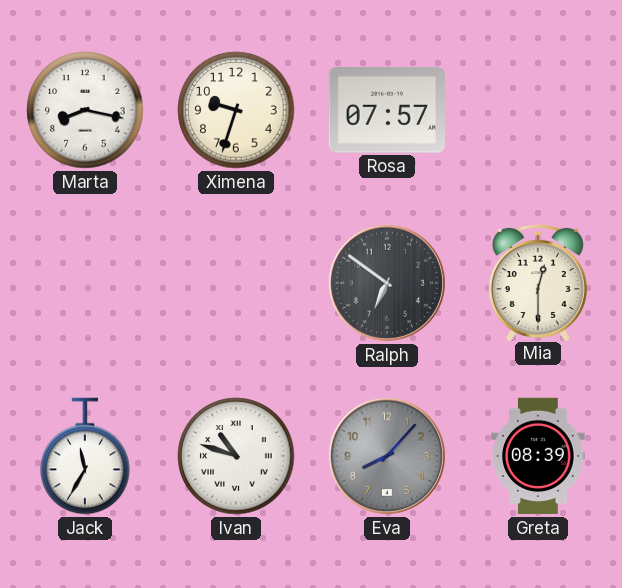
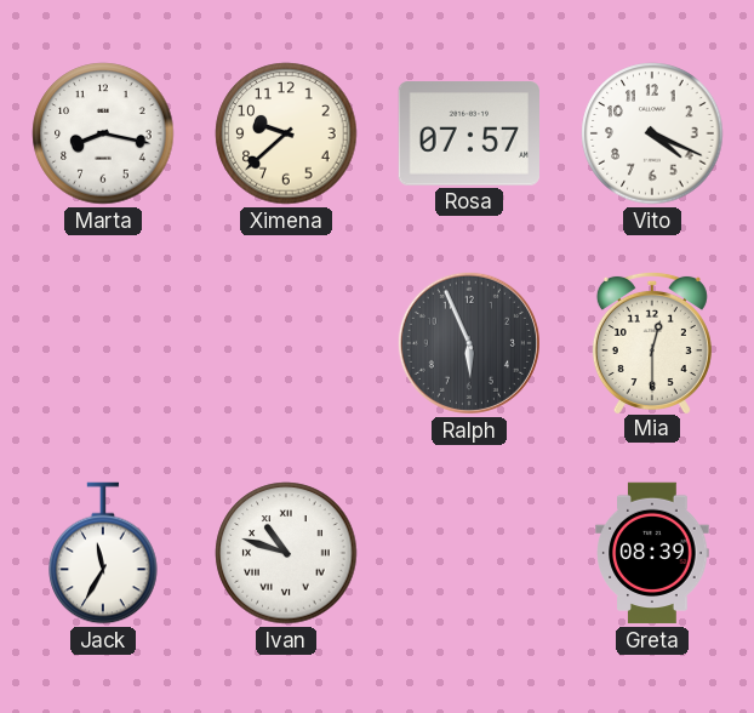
Ximena: 9:33 -> 9:38 (286, 133)
Vito: none -> 4:19 (652, 133)
Ralph: 6:51 -> 5:56 (469, 343)
Eva: 8:07 -> none (387, 456)
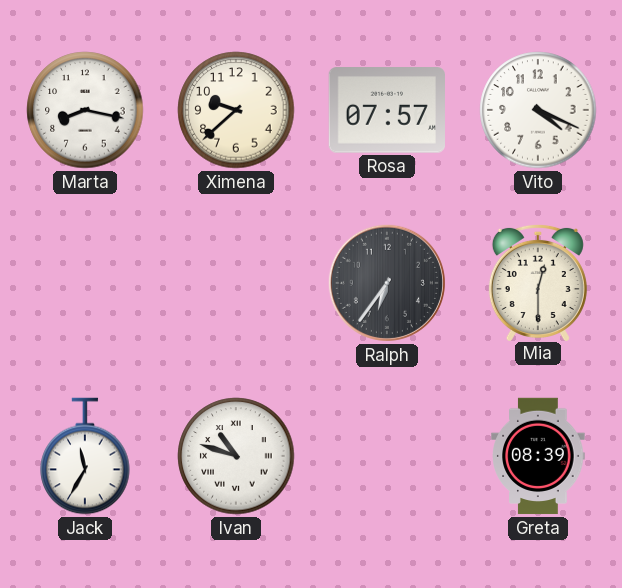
Ralph: 5:56 -> 6:36 (387, 283)
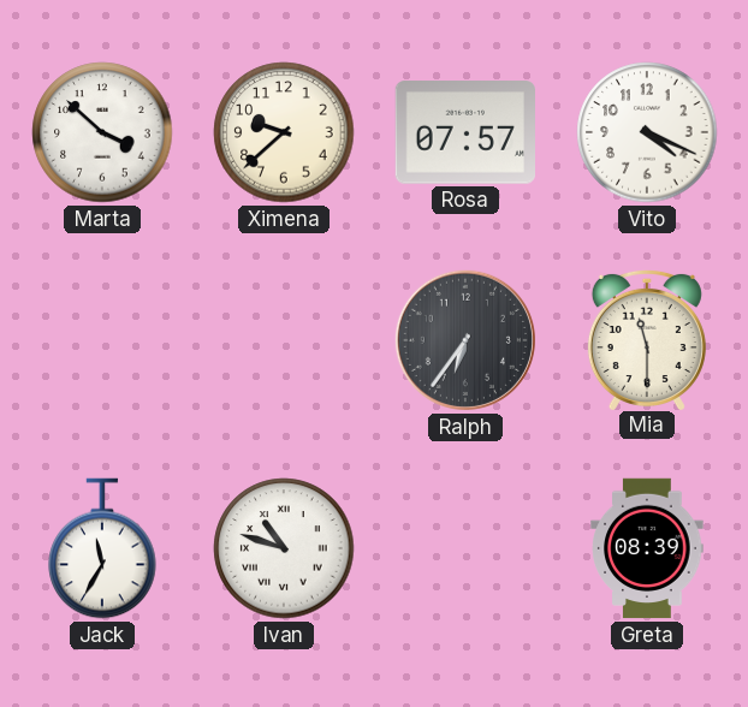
Marta: 8:17 -> 3:52 (102, 132)
Mia: 12:30 -> 11:30 (647, 339)
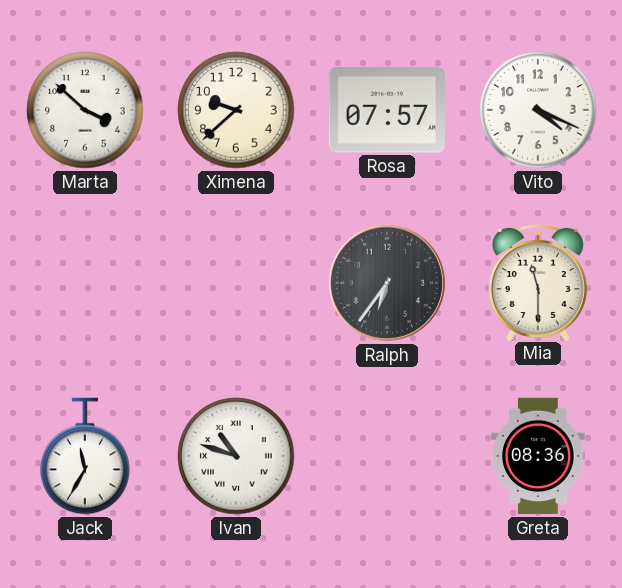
Greta: 08:39 -> 08:36 (538, 456)
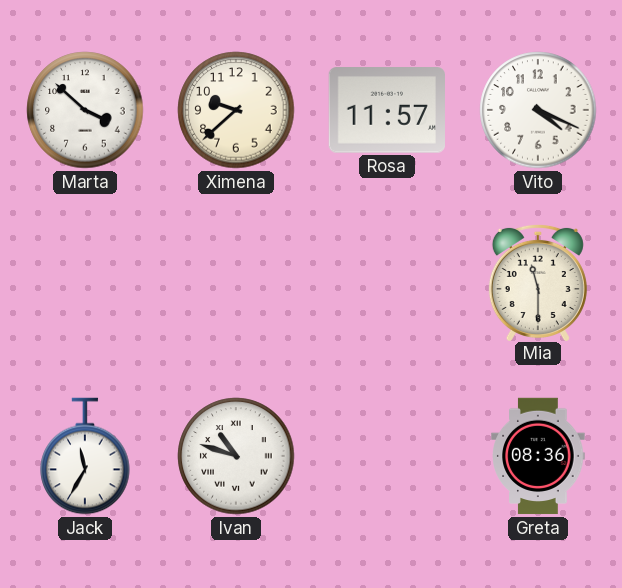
Rosa: 07:57 -> 11:57 (386, 110)
Ralph: 6:36 -> none (387, 283)
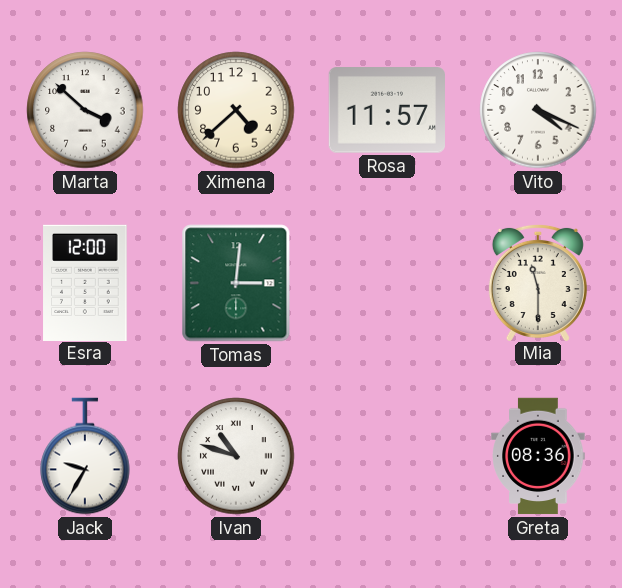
Ximena: 9:38 -> 4:38 (236, 110)
Esra: none -> 12:00 (85, 282)
Tomas: none -> 3:01 (236, 283)
Jack: 11:35 -> 9:35 (85, 456)
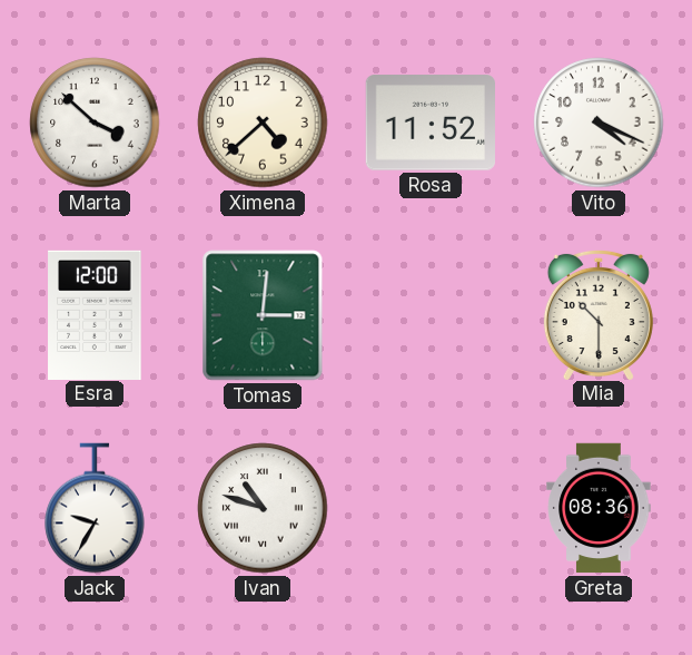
Rosa: 11:57 -> 11:52 (429, 123)
Mia: 11:30 -> 10:30 (599, 314)
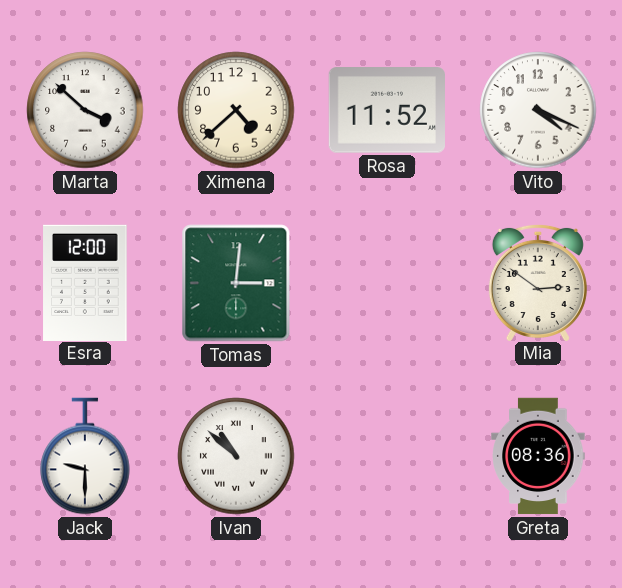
Mia: 10:30 -> 2:51 (538, 282)
Jack: 9:35 -> 9:30 (85, 456)
Ivan: 10:48 -> 10:52 (236, 456)
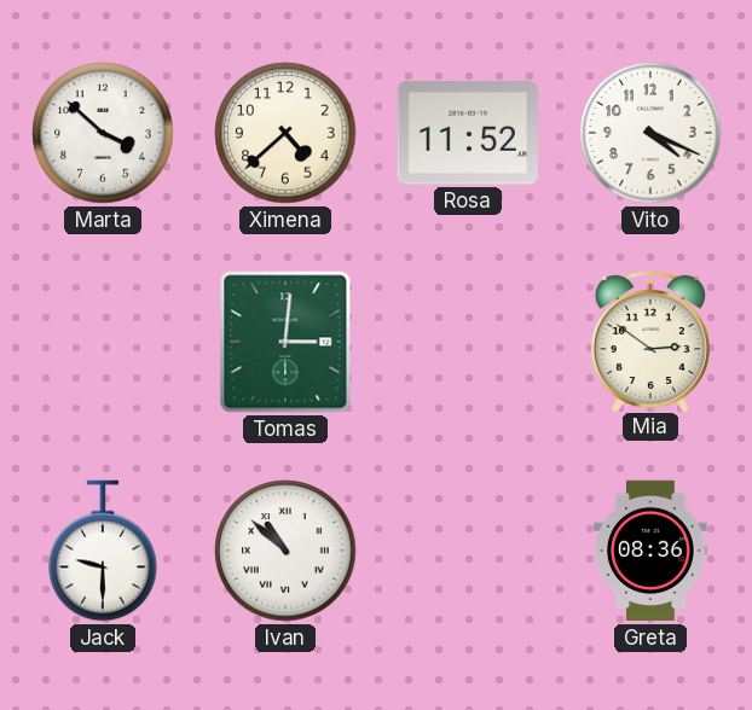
Esra: 12:00 -> none (85, 282)
